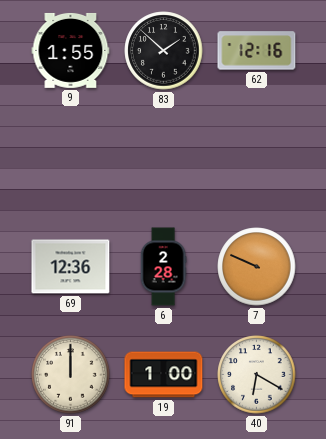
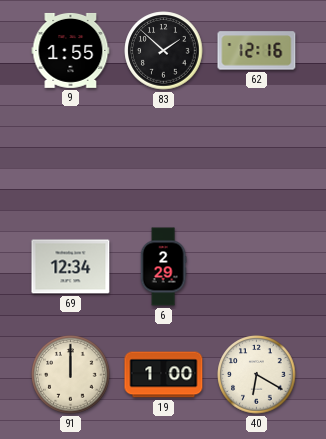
69: 12:36 -> 12:34 (71, 267)
6: 2:28 -> 2:29 (163, 267)
7: 9:49 -> none (257, 267)
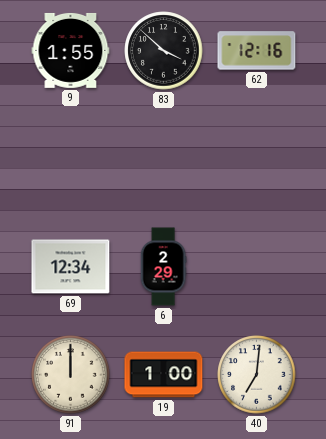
83: 1:52 -> 3:52 (164, 51)
40: 6:20 -> 7:01 (257, 375)
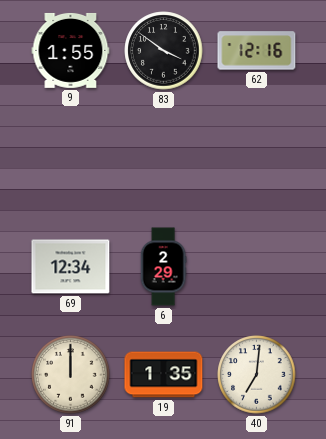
83: 3:52 -> 3:51 (164, 51)
19: 1:00 -> 1:35 (164, 375)
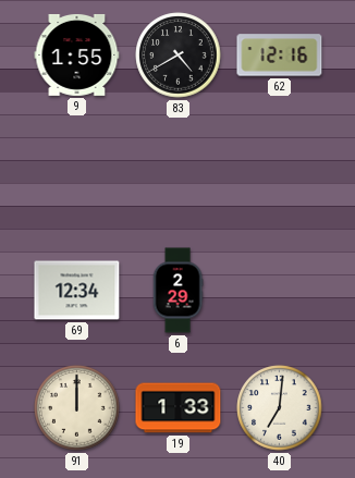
83: 3:51 -> 4:40 (179, 56)
19: 1:35 -> 1:33 (179, 408)
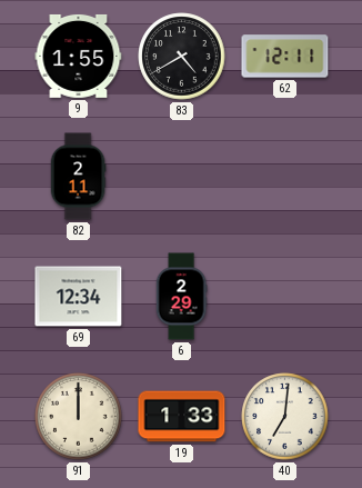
62: 12:16 -> 12:11 (285, 57)
82: none -> 2:11 (78, 177)
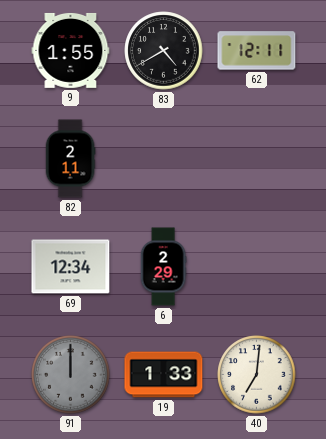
91 dial: cream -> grey (71, 375)
